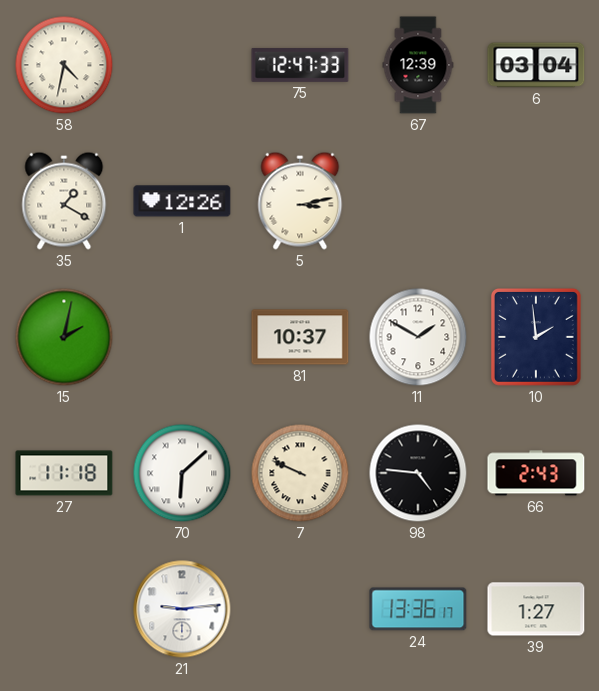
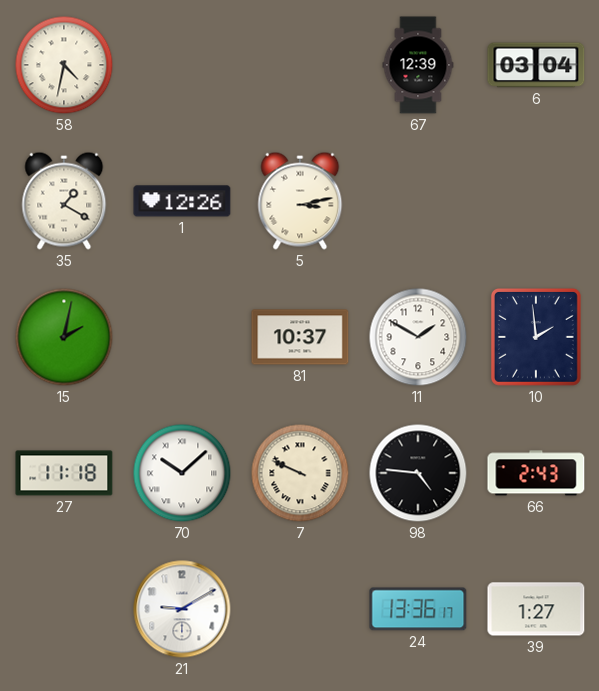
75: 12:47 -> none (300, 65)
70: 6:08 -> 10:08 (182, 473)
21: 9:14 -> 9:10 (182, 609)
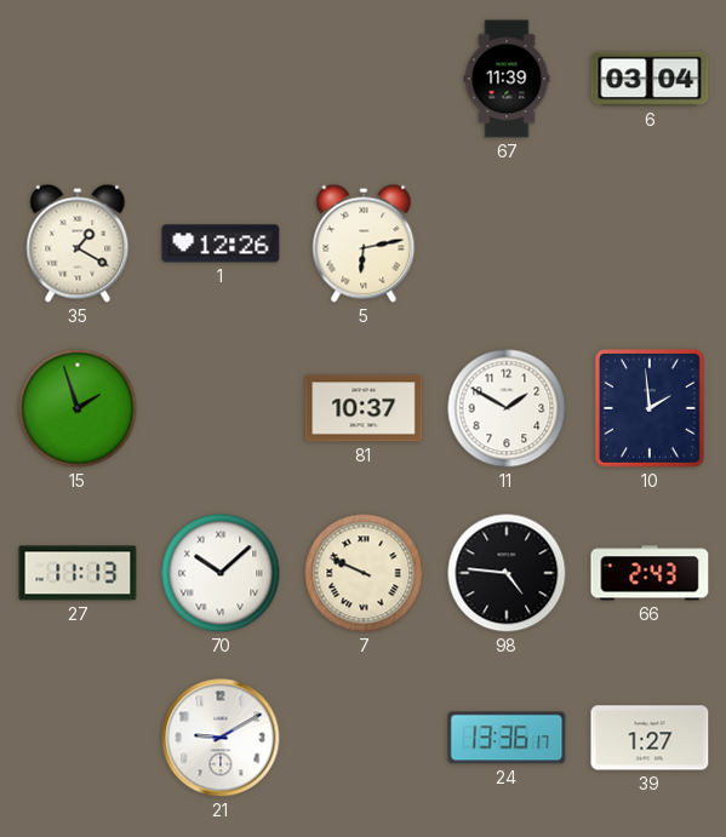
58: 4:32 -> none (64, 65)
67: 12:39 -> 11:39 (507, 79)
5: 3:13 -> 6:13 (364, 243)
15: 2:02 -> 1:57 (78, 408)
27: 11:18 -> 11:13 (78, 573)
